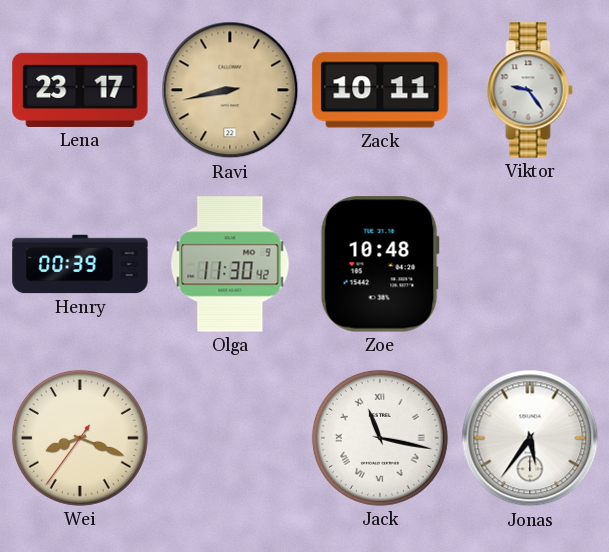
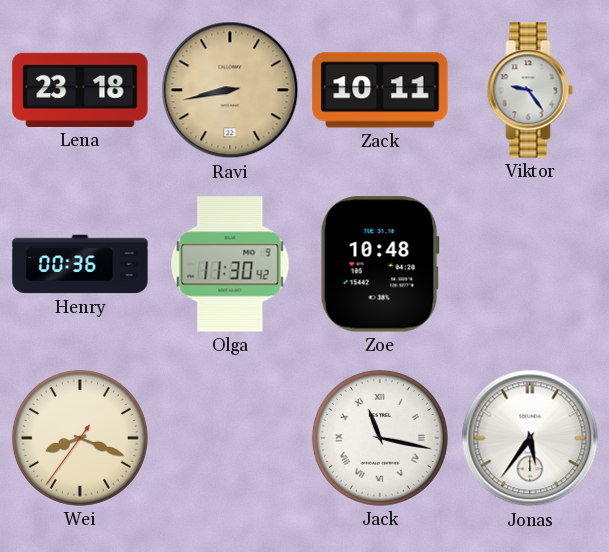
Lena: 23:17 -> 23:18 (80, 90)
Henry: 00:39 -> 00:36 (80, 264)
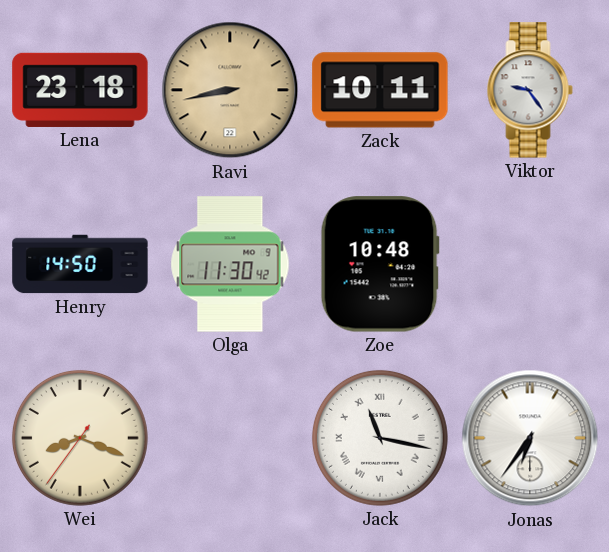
Henry: 00:36 -> 14:50 (80, 264)
Jonas: 5:36 -> 6:36 (530, 438)
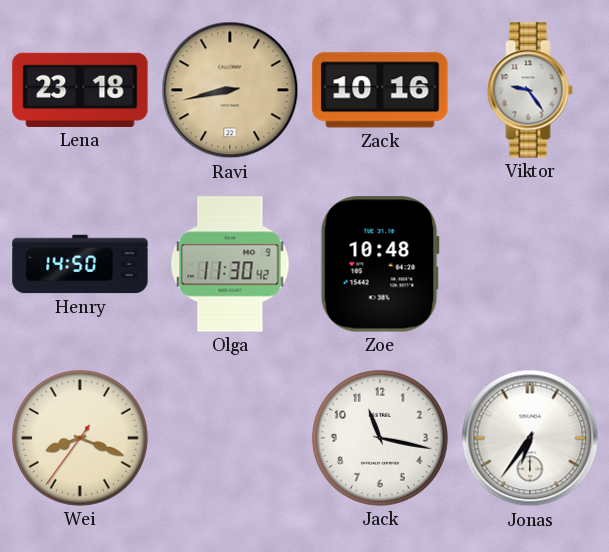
Zack: 10:11 -> 10:16 (380, 90)
Jack numerals: Roman -> Arabic (380, 438)
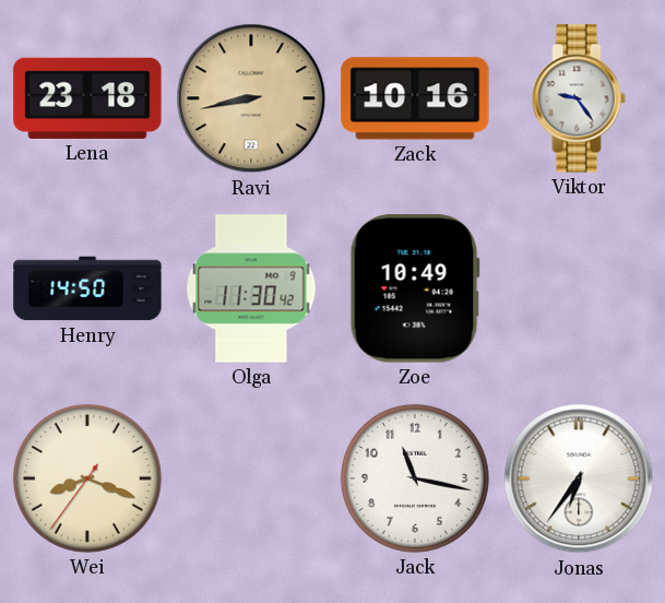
Zoe: 10:48 -> 10:49 (415, 288)
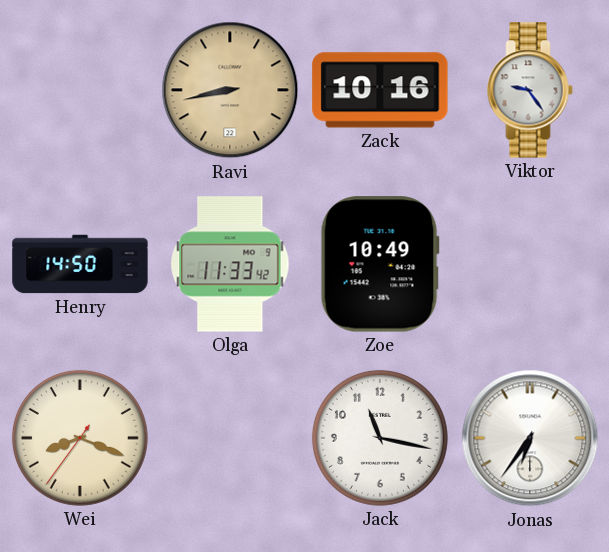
Lena: 23:18 -> none (87, 98)
Olga: 11:30 -> 11:33 (230, 264)
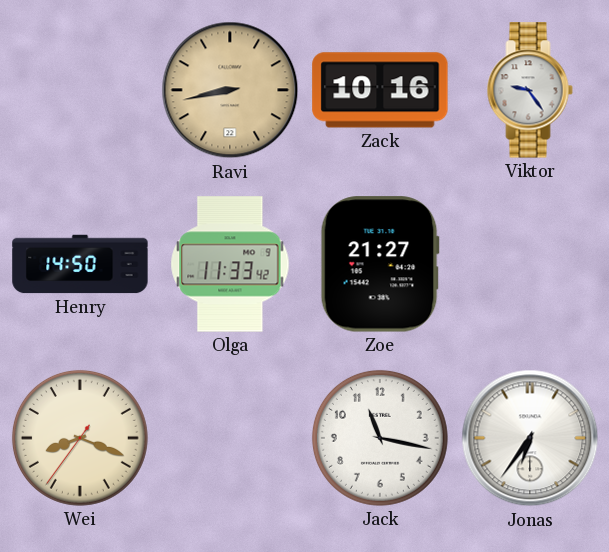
Zoe: 10:49 -> 21:27 (380, 264)
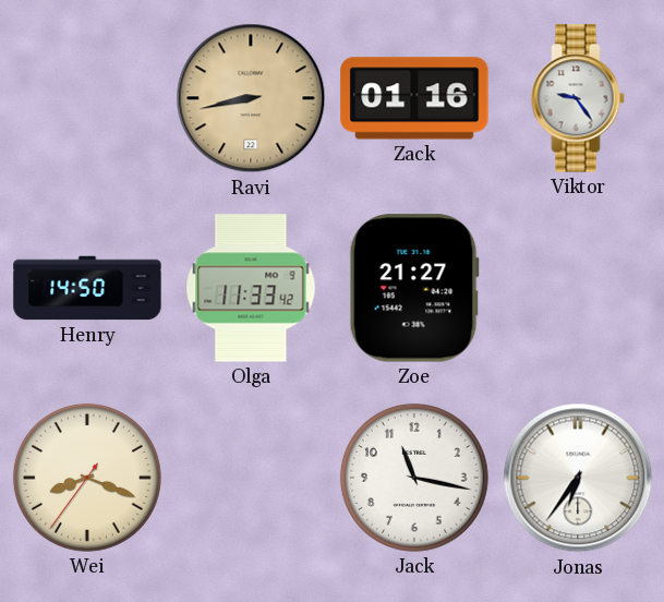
Zack: 10:16 -> 01:16 (414, 98)
